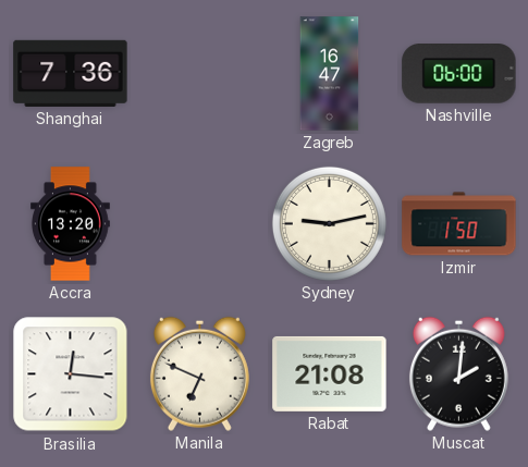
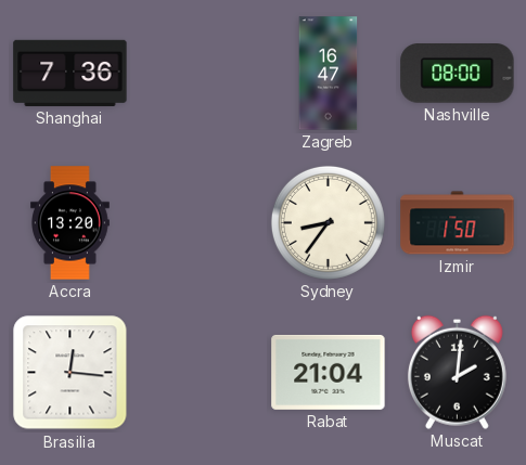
Nashville: 06:00 -> 08:00 (458, 74)
Sydney: 9:13 -> 8:36 (328, 222)
Manila: 6:49 -> none (199, 373)
Rabat: 21:08 -> 21:04 (329, 372)
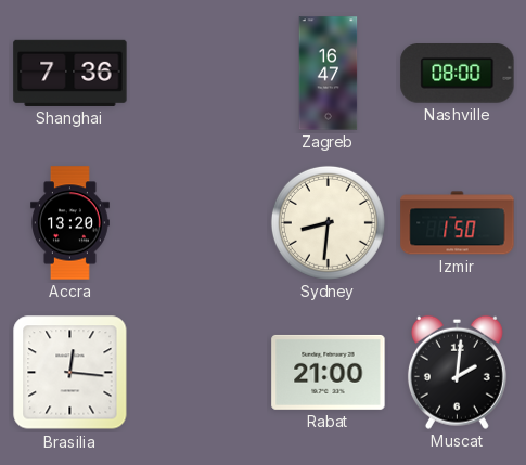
Sydney: 8:36 -> 8:31 (328, 222)
Rabat: 21:04 -> 21:00 (329, 372)
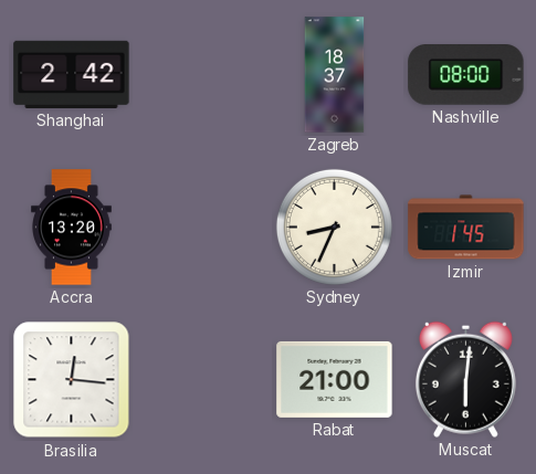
Shanghai: 7:36 -> 2:42 (72, 74)
Zagreb: 16:47 -> 18:37 (335, 75)
Sydney: 8:31 -> 8:34 (334, 227)
Izmir: 1:50 -> 1:45 (466, 228)
Muscat: 2:01 -> 6:01 (465, 379)
